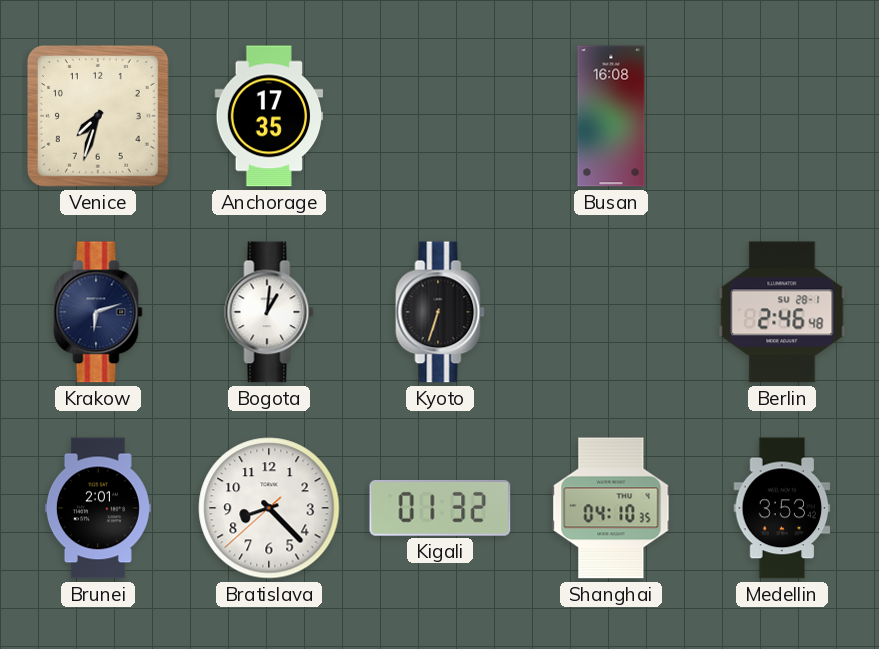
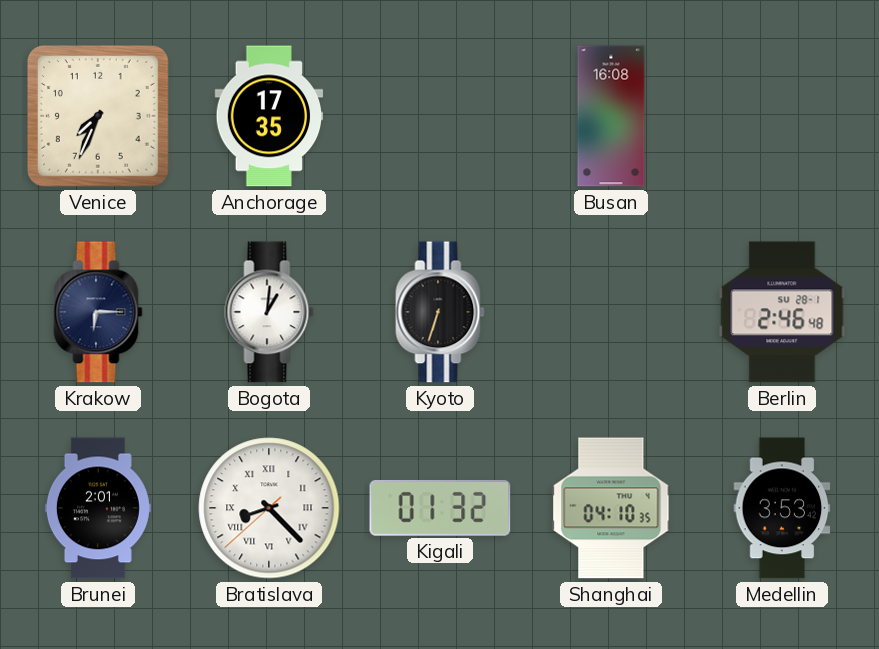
Venice: 7:33 -> 7:34 (98, 116)
Krakow: 6:12 -> 6:15 (98, 312)
Bratislava numerals: Arabic -> Roman (269, 508)
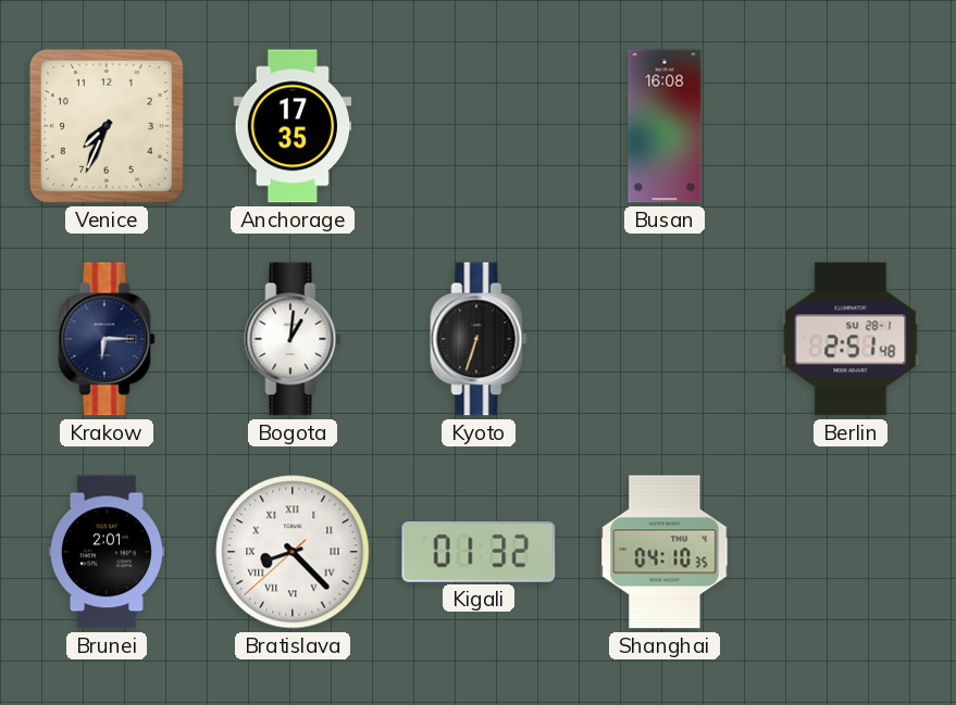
Berlin: 2:46 -> 2:51 (851, 339)
Medellin: 3:53 -> none (782, 508)
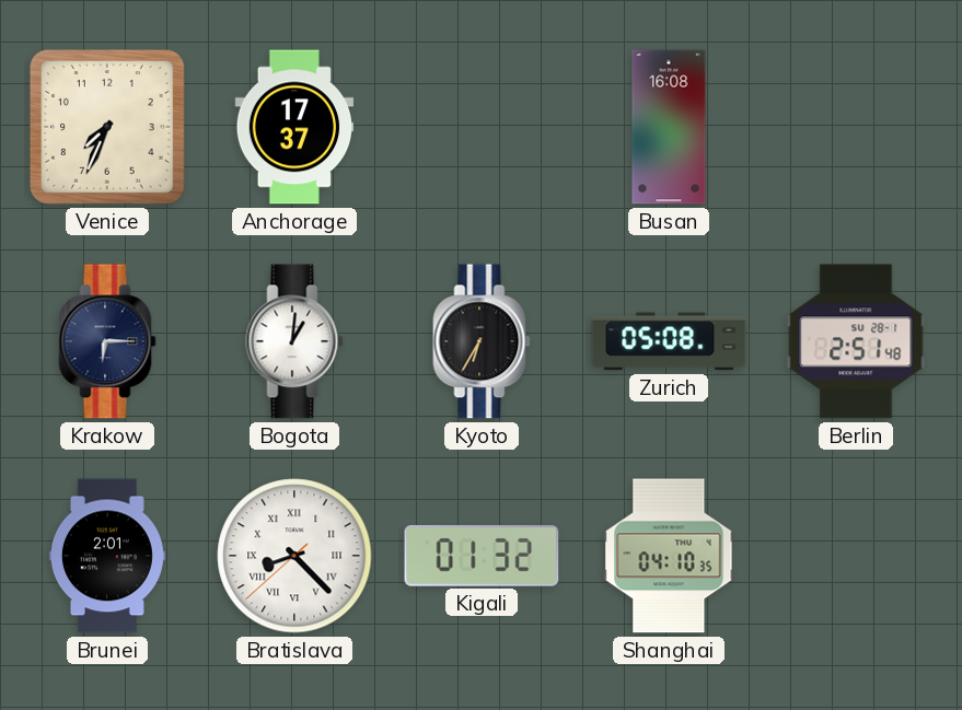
Anchorage: 17:35 -> 17:37 (294, 127)
Kyoto: 6:33 -> 6:35 (482, 341)
Zurich: none -> 05:08 (669, 341)
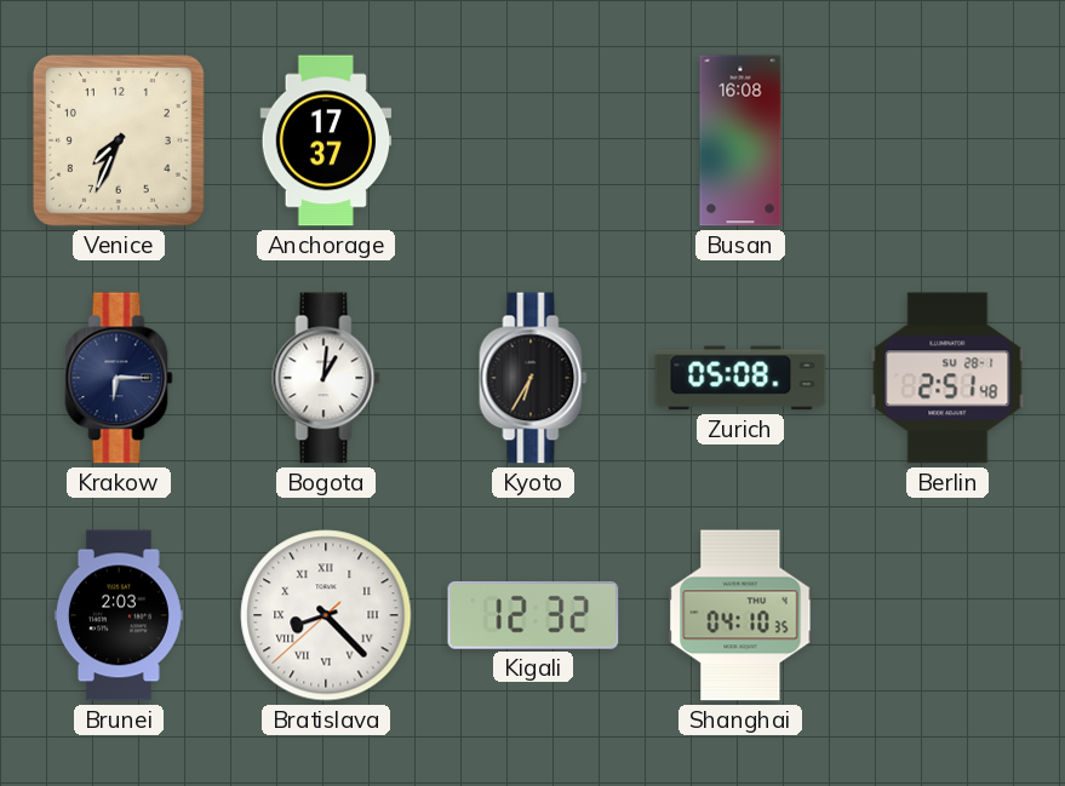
Brunei: 2:01 -> 2:03 (119, 615)
Kigali: 01:32 -> 12:32 (533, 615)
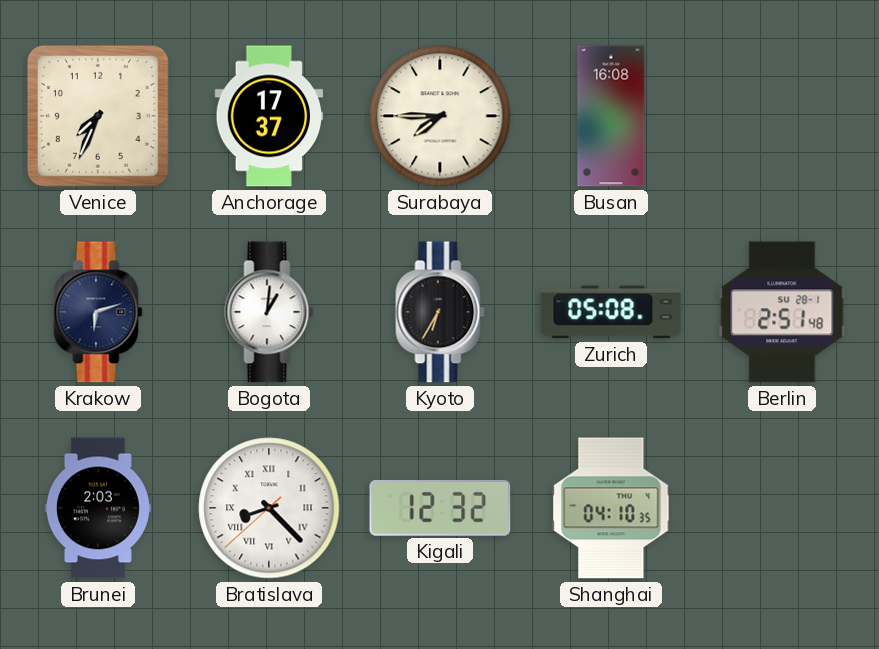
Surabaya: none -> 7:45 (440, 116)
Krakow: 6:15 -> 6:12 (98, 312)
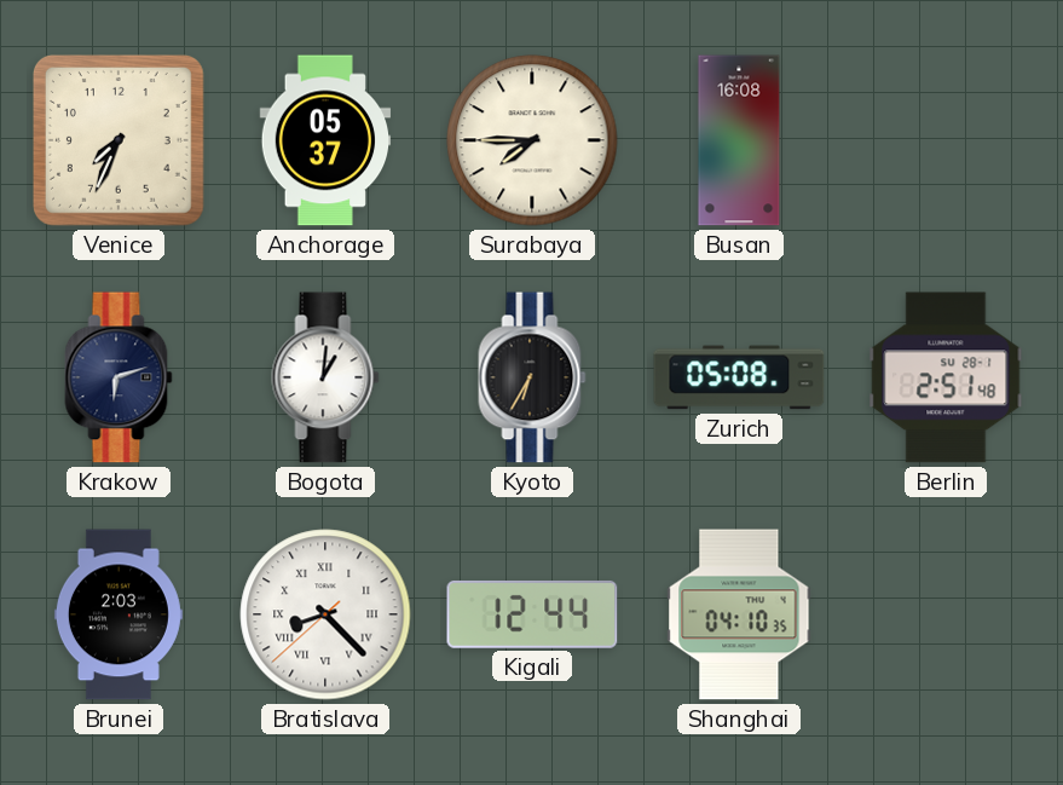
Anchorage: 17:37 -> 05:37 (325, 140)
Kigali: 12:32 -> 12:44 (532, 614)
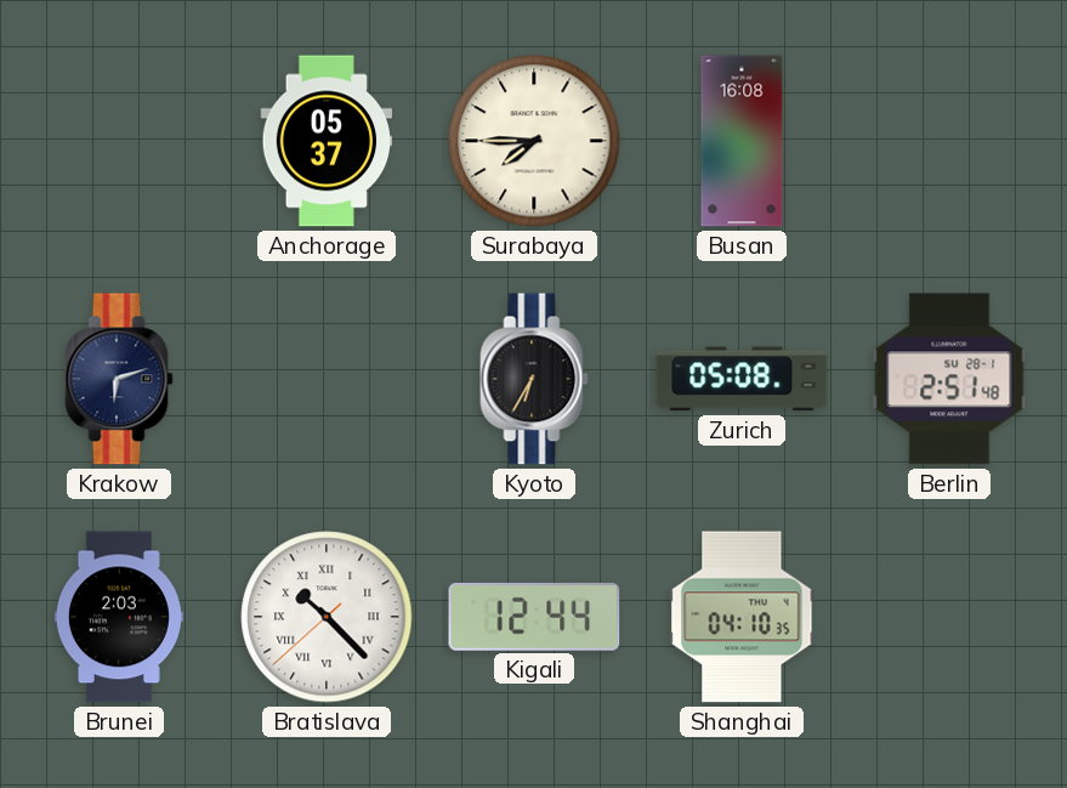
Venice: 7:34 -> none (119, 140)
Bogota: 1:01 -> none (325, 377)
Bratislava: 8:22 -> 10:22 (327, 617)
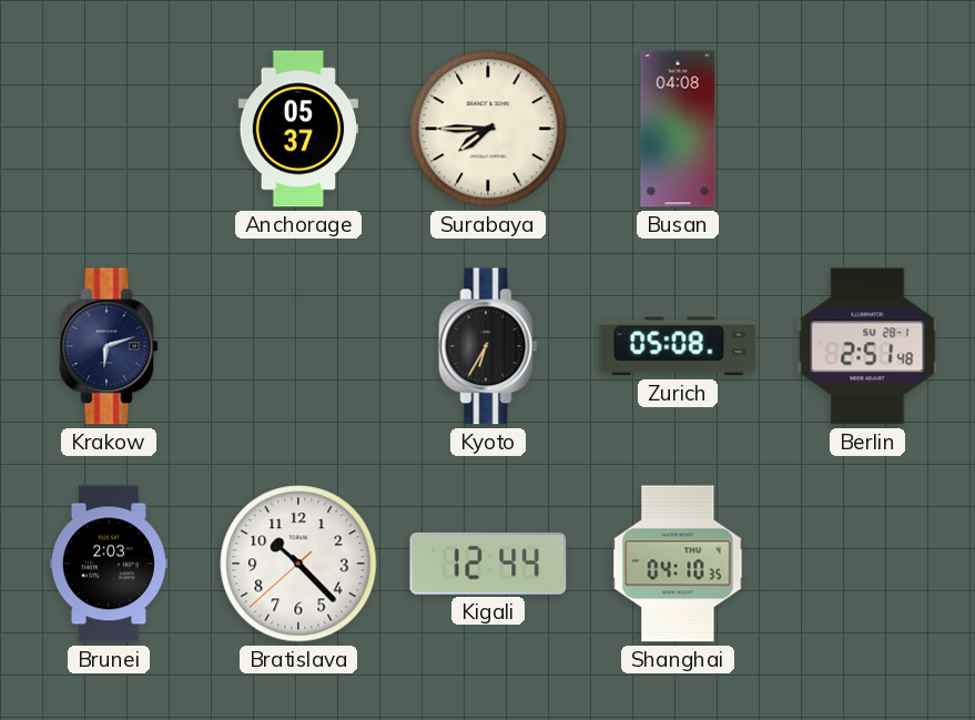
Busan: 16:08 -> 04:08 (678, 129)
Bratislava numerals: Roman -> Arabic (298, 564)
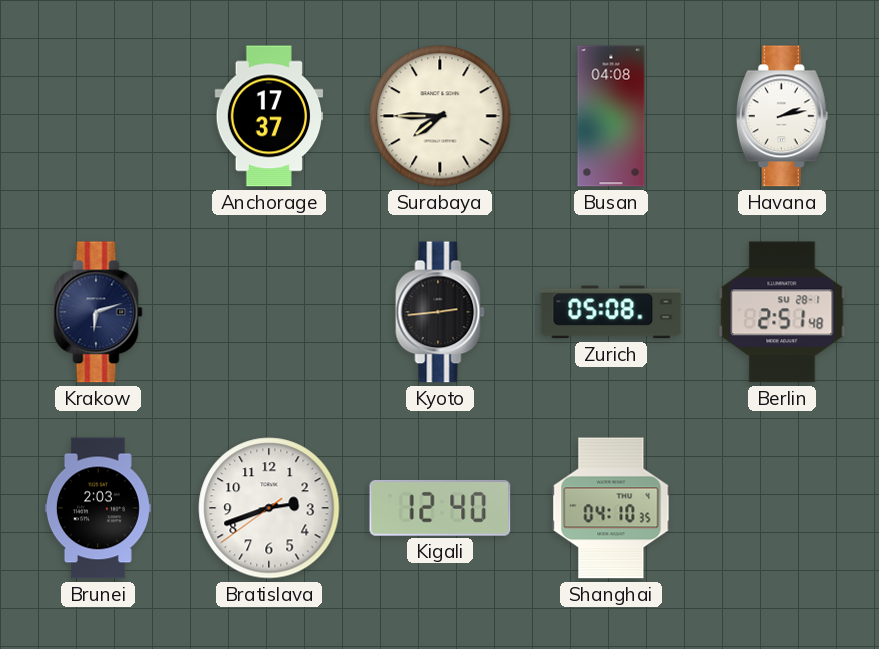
Anchorage: 05:37 -> 17:37 (269, 116)
Havana: none -> 2:13 (782, 116)
Kyoto: 6:35 -> 2:44 (440, 312)
Bratislava: 10:22 -> 2:41 (269, 508)
Kigali: 12:44 -> 12:40 (440, 508)
